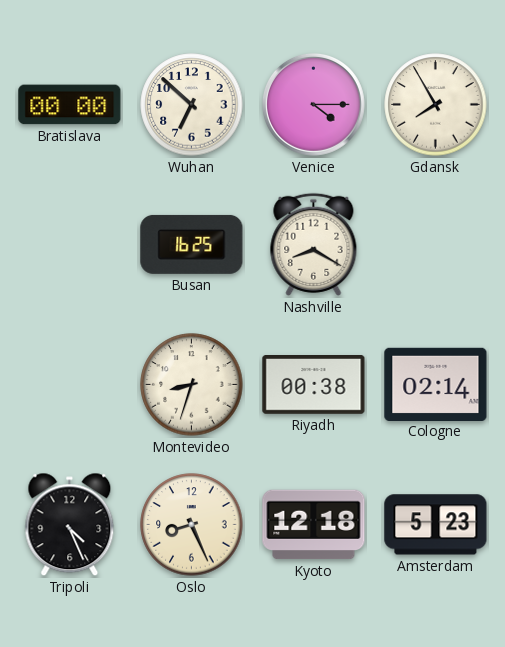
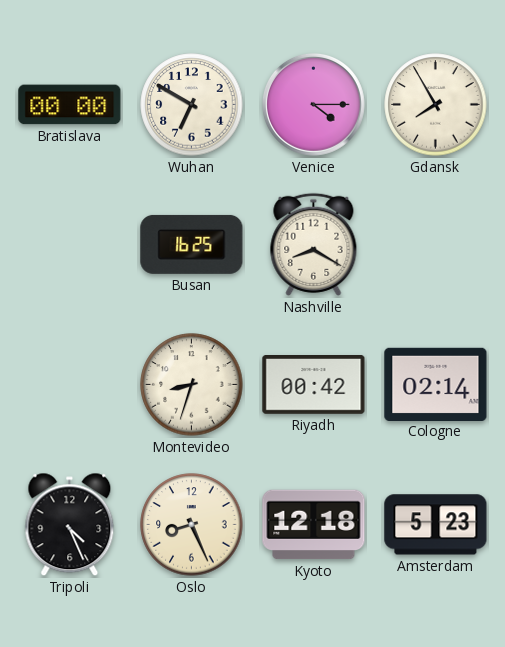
Wuhan: 6:52 -> 6:50 (192, 105)
Riyadh: 00:38 -> 00:42 (314, 385)
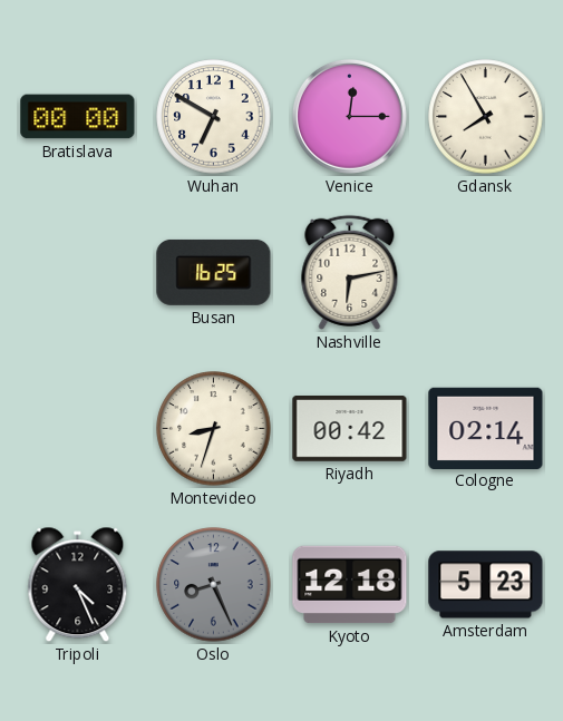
Venice: 4:15 -> 12:15 (349, 116)
Nashville: 8:20 -> 6:13 (350, 272)
Oslo dial: cream -> grey (214, 585)
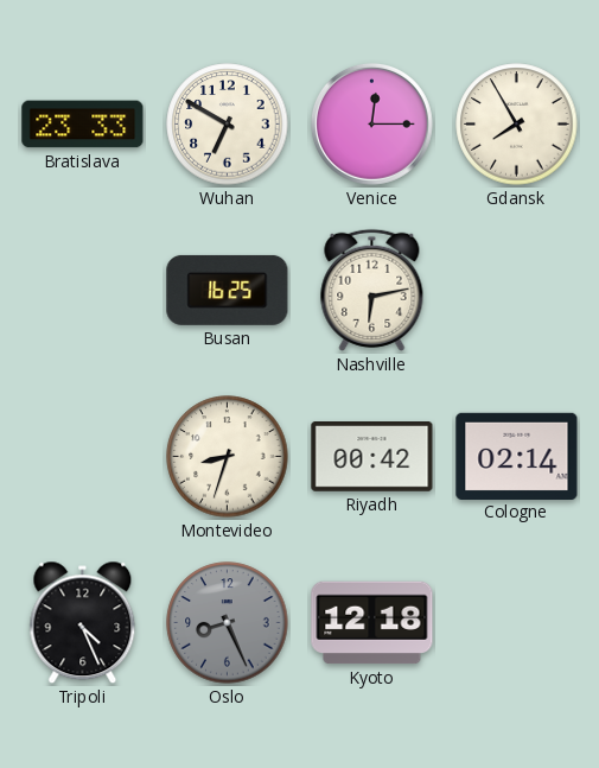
Bratislava: 00:00 -> 23:33 (83, 125)
Amsterdam: 5:23 -> none (486, 585)
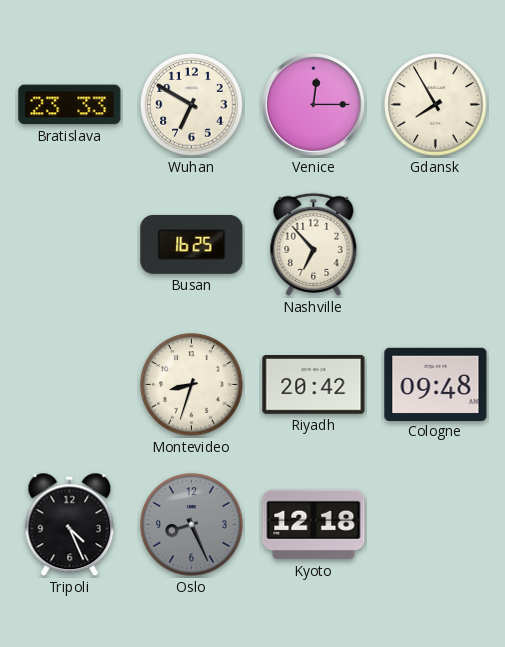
Nashville: 6:13 -> 6:53 (314, 244)
Riyadh: 00:42 -> 20:42 (314, 385)
Cologne: 02:14 -> 09:48 (436, 384)
